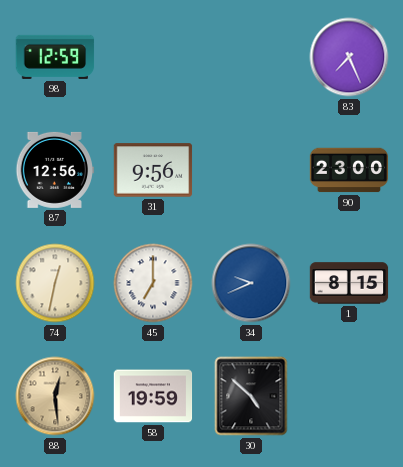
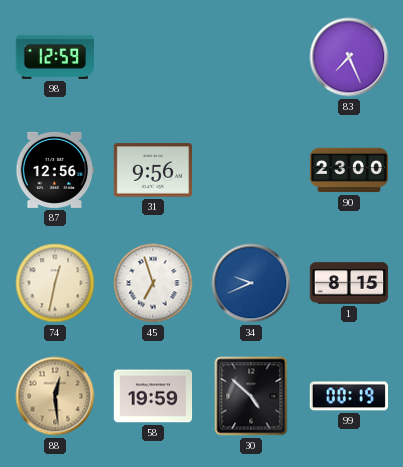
45: 7:00 -> 6:57 (153, 283)
99: none -> 00:19 (348, 396)
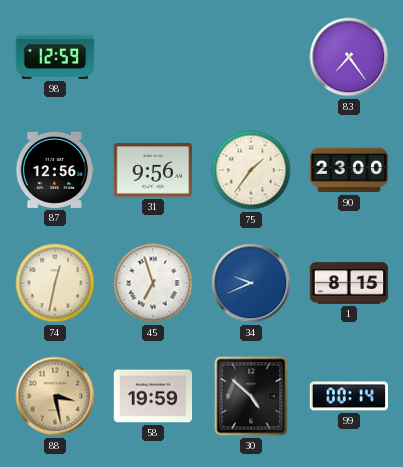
83: 7:26 -> 7:24 (349, 57)
75: none -> 1:36 (251, 170)
88: 12:29 -> 3:28 (55, 396)
99: 00:19 -> 00:14 (348, 396)
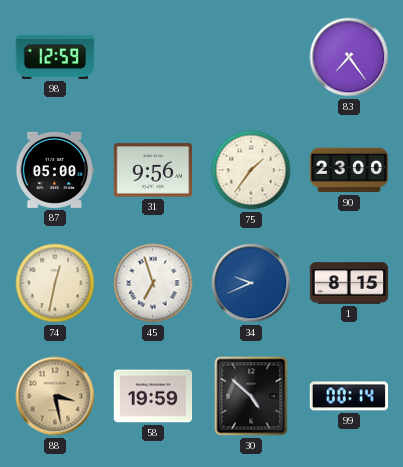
87: 12:56 -> 05:00 (55, 170)
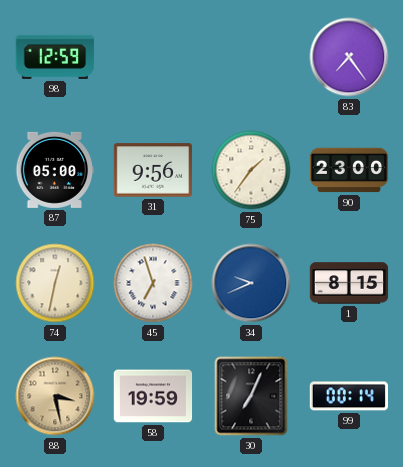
30: 4:52 -> 7:04 (251, 396)
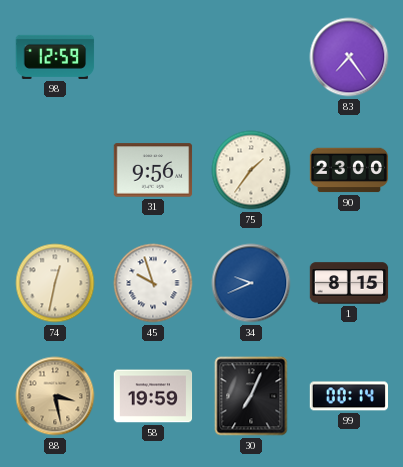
87: 05:00 -> none (55, 170)
45: 6:57 -> 9:57 (153, 283)
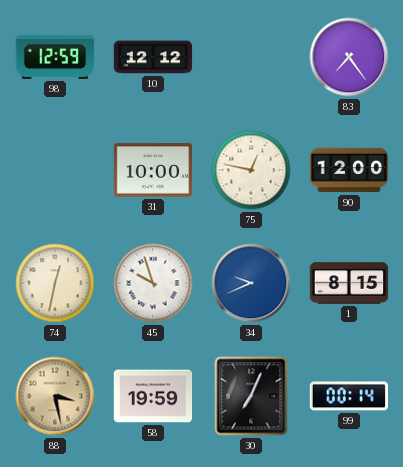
10: none -> 12:12 (153, 57)
31: 9:56 -> 10:00 (153, 170)
75: 1:36 -> 12:47 (251, 170)
90: 23:00 -> 12:00 (349, 170)
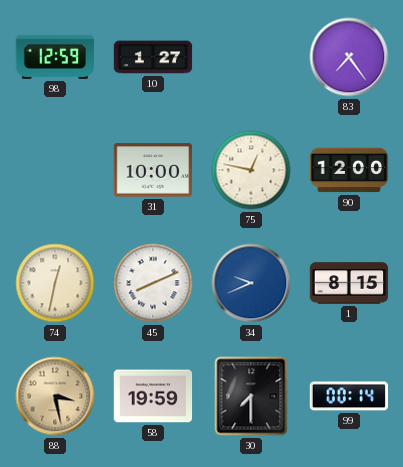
10: 12:12 -> 1:27 (153, 57)
45: 9:57 -> 8:11 (153, 283)
30: 7:04 -> 7:30 (251, 396)
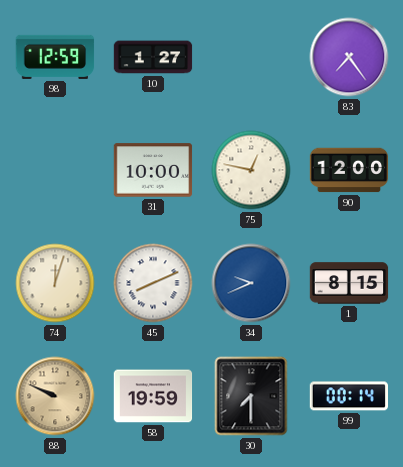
74: 12:32 -> 12:03 (55, 283)
88: 3:28 -> 9:49 (55, 396)
